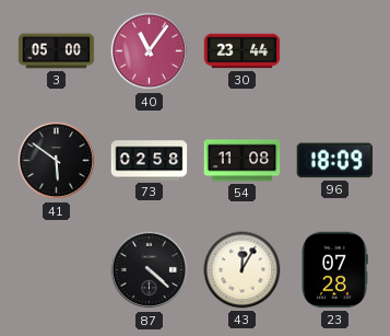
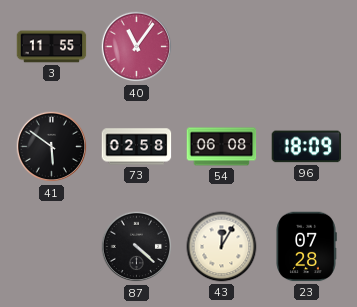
3: 05:00 -> 11:55 (52, 47)
30: 23:44 -> none (243, 51)
54: 11:08 -> 06:08 (222, 147)
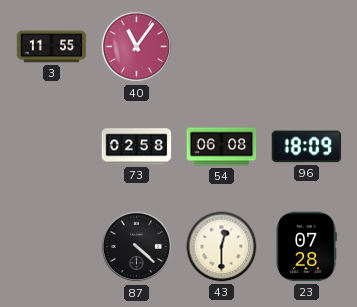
41: 5:51 -> none (52, 147)
43: 12:05 -> 12:30 (222, 247)
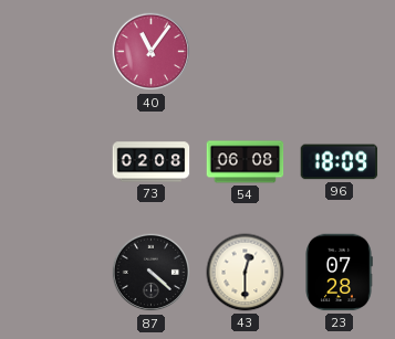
3: 11:55 -> none (52, 47)
73: 02:58 -> 02:08 (152, 162)
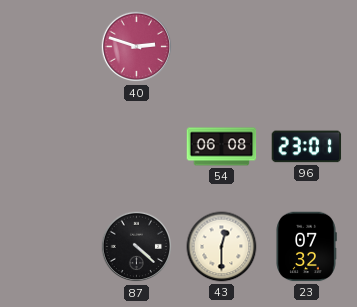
40: 11:06 -> 2:48 (137, 47)
73: 02:08 -> none (152, 162)
96: 18:09 -> 23:01 (307, 147)
23: 07:28 -> 07:32 (306, 247)
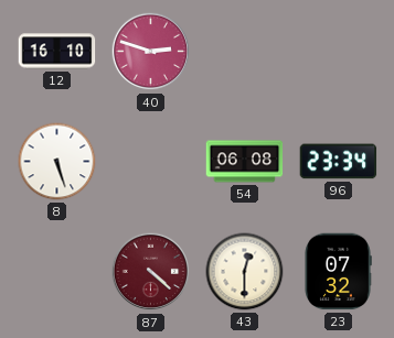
12: none -> 16:10 (57, 52)
8: none -> 5:27 (57, 162)
96: 23:01 -> 23:34 (339, 162)
87 dial: black -> burgundy (151, 272)
